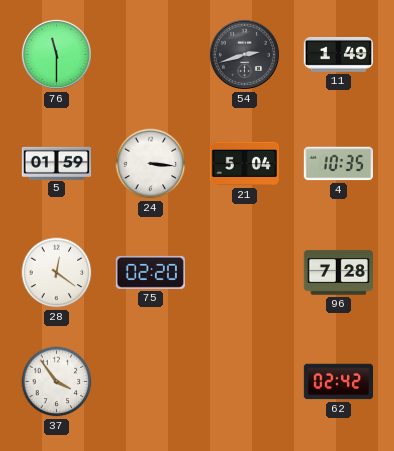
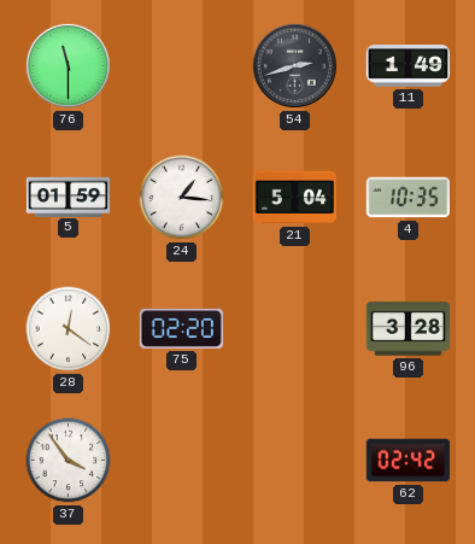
24: 3:16 -> 1:16 (182, 198)
96: 7:28 -> 3:28 (407, 329)
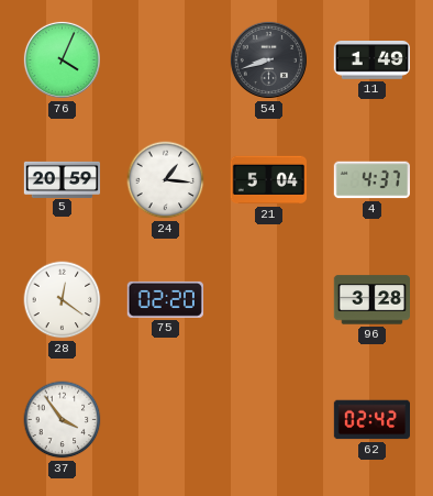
76: 11:30 -> 4:04 (62, 59)
54: 2:42 -> 8:42 (268, 59)
5: 01:59 -> 20:59 (63, 179)
4: 10:35 -> 4:37 (371, 180)
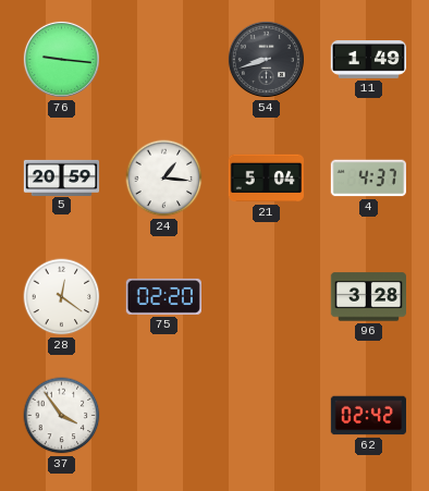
76: 4:04 -> 9:16 (61, 59)
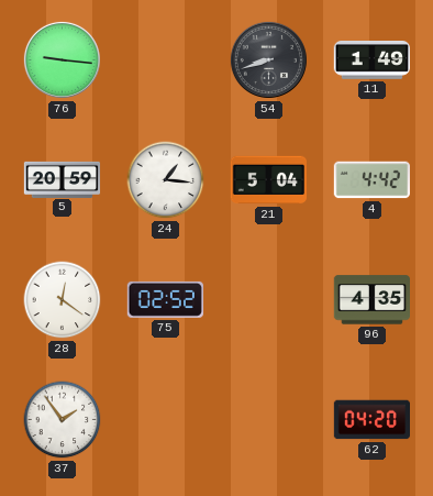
4: 4:37 -> 4:42 (371, 180)
75: 02:20 -> 02:52 (165, 299)
96: 3:28 -> 4:35 (371, 300)
37: 3:54 -> 1:54 (63, 420)
62: 02:42 -> 04:20 (371, 420)
